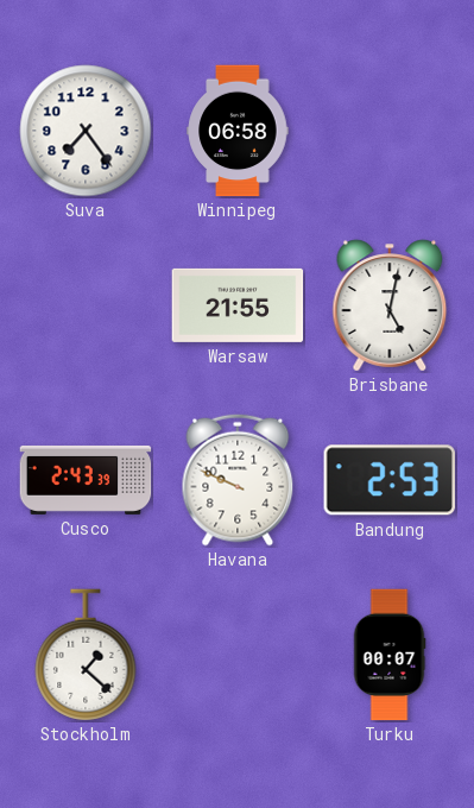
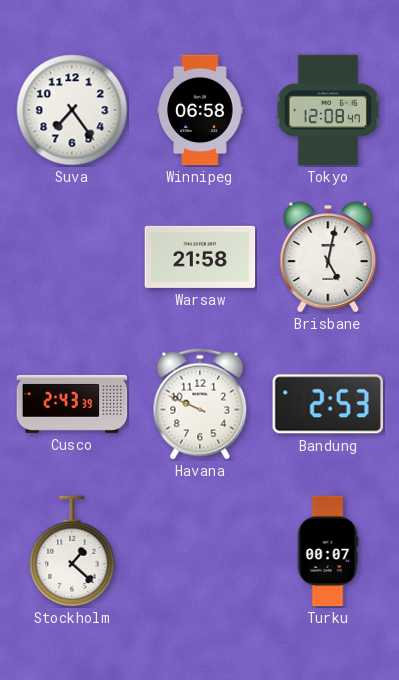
Tokyo: none -> 12:08 (327, 110)
Warsaw: 21:55 -> 21:58 (200, 257)
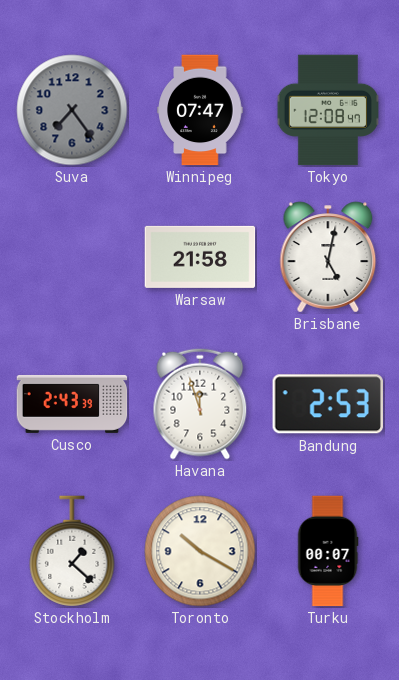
Suva dial: white -> grey (72, 110)
Winnipeg: 06:58 -> 07:47 (200, 110)
Havana: 9:49 -> 11:57 (200, 404)
Toronto: none -> 10:20 (200, 551)
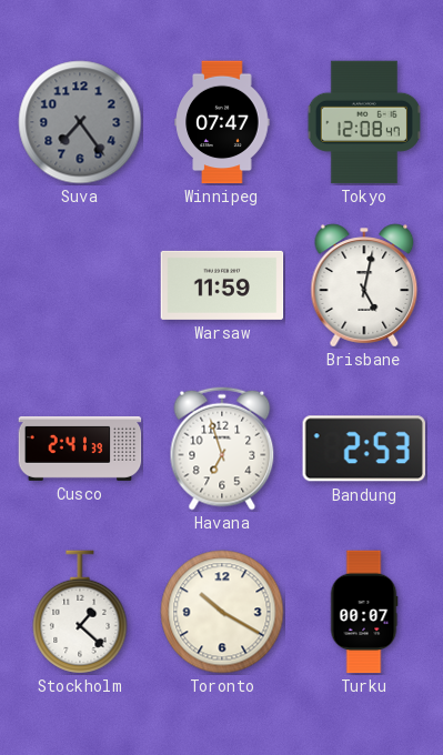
Warsaw: 21:58 -> 11:59 (222, 285)
Cusco: 2:43 -> 2:41 (80, 449)
Havana: 11:57 -> 6:57 (222, 449)
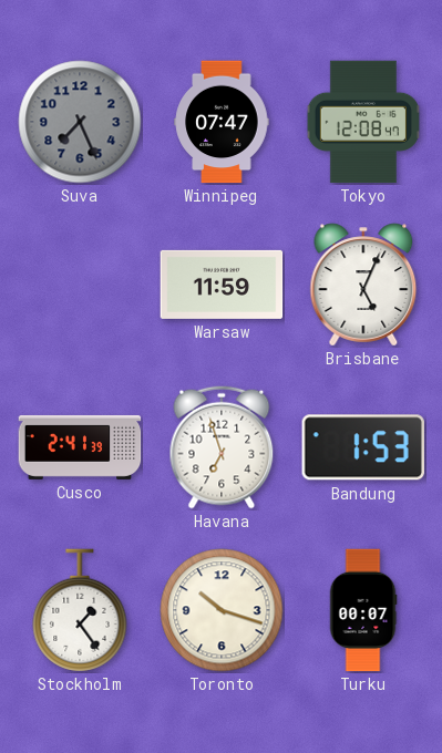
Suva: 7:24 -> 7:26 (80, 122)
Brisbane: 5:02 -> 5:04 (363, 285)
Bandung: 2:53 -> 1:53 (363, 447)
Stockholm: 1:22 -> 1:24 (80, 610)
Toronto: 10:20 -> 10:18 (222, 610)
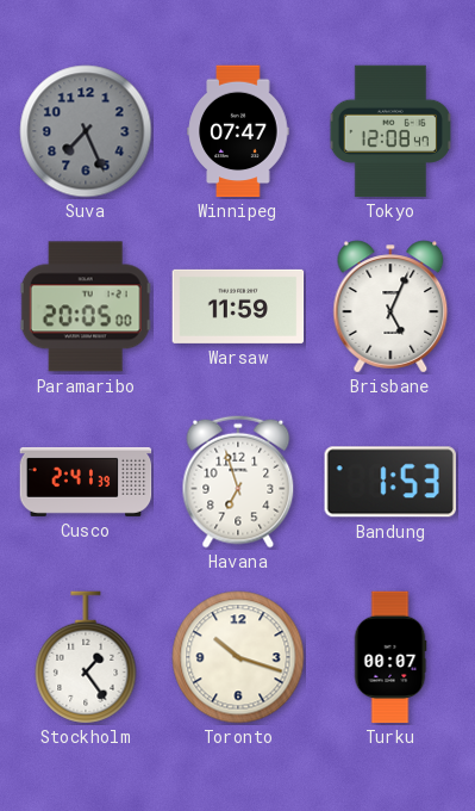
Paramaribo: none -> 20:05 (86, 307)
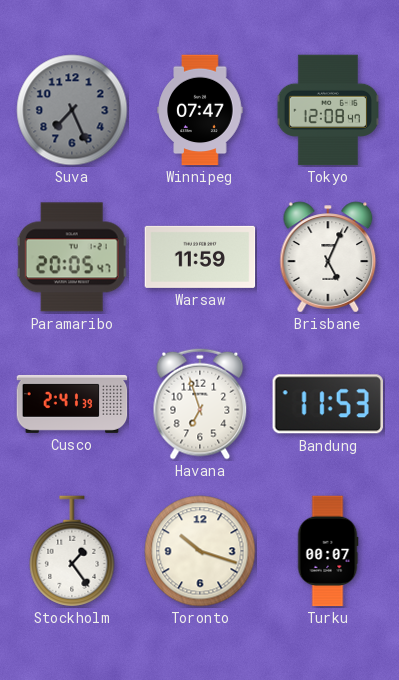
Paramaribo: 20:05:00 -> 20:05:47 (72, 257)
Bandung: 1:53 -> 11:53 (328, 404)
